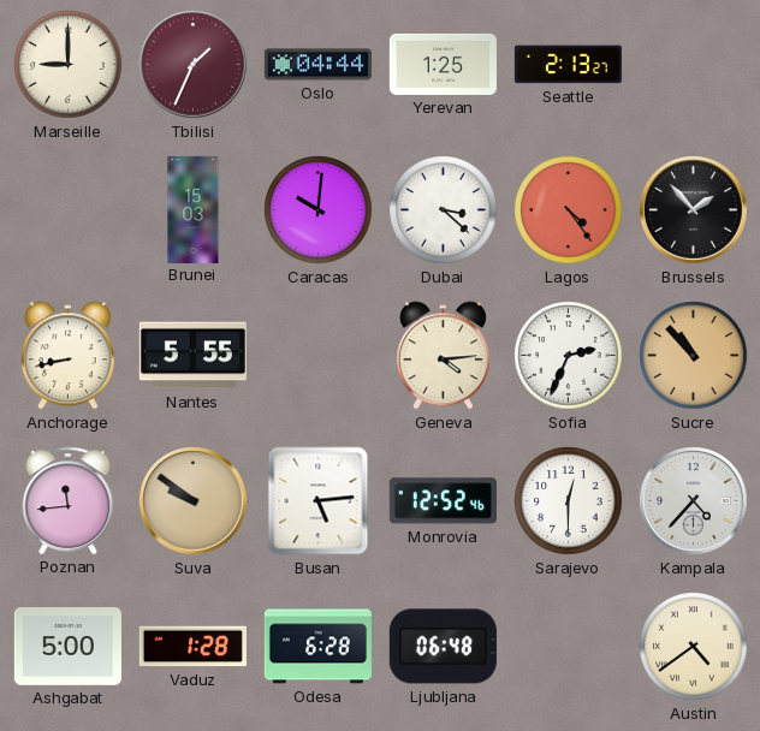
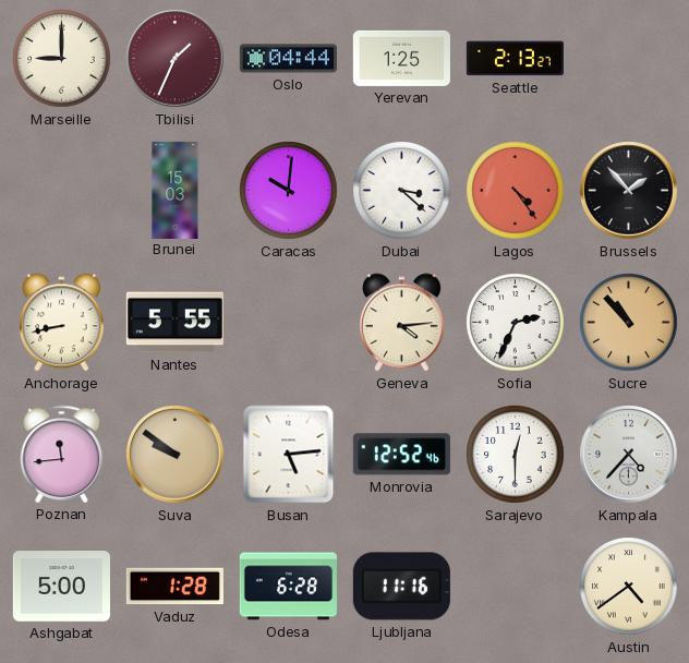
Ljubljana: 06:48 -> 11:16 (401, 587)
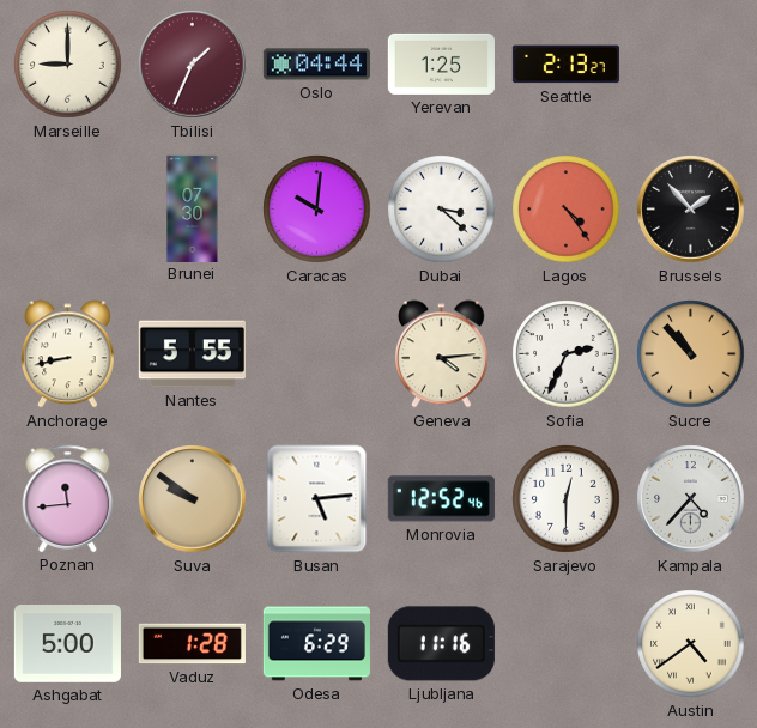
Brunei: 15:03 -> 07:30 (193, 208)
Odesa: 6:28 -> 6:29 (316, 644)
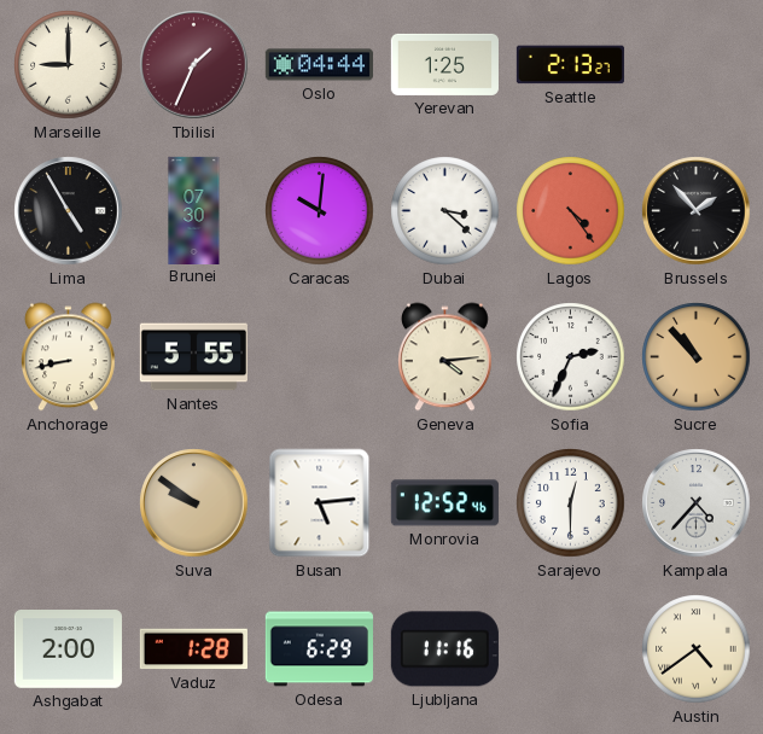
Lima: none -> 4:55 (69, 211)
Poznan: 11:44 -> none (68, 498)
Ashgabat: 5:00 -> 2:00 (68, 649)
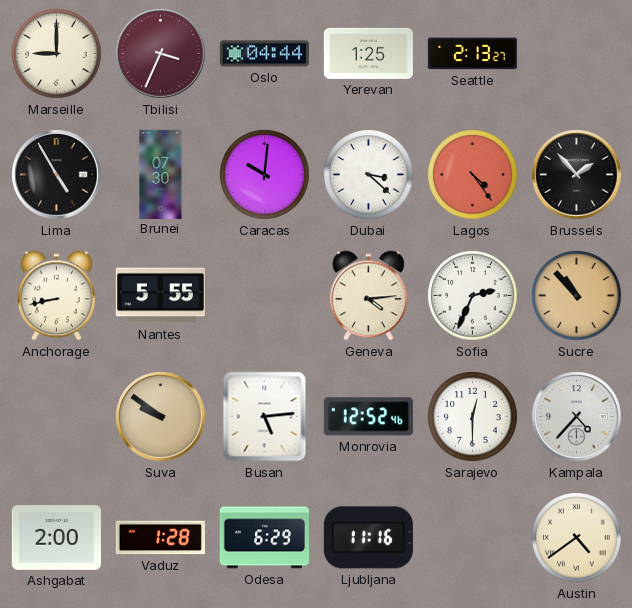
Tbilisi: 1:34 -> 3:34 (161, 54)
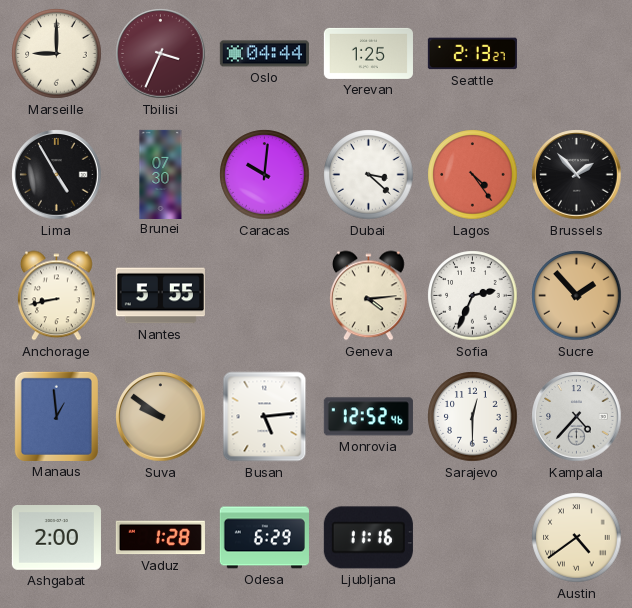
Sucre: 10:53 -> 1:53 (577, 296)
Manaus: none -> 12:59 (56, 416)
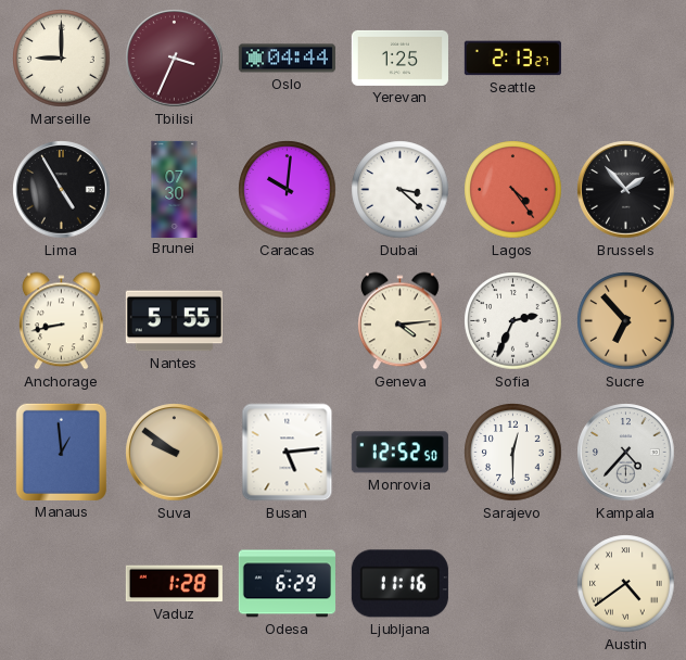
Sucre: 1:53 -> 6:53 (626, 321)
Monrovia: 12:52:46 -> 12:52:50 (399, 453)
Ashgabat: 2:00 -> none (56, 538)
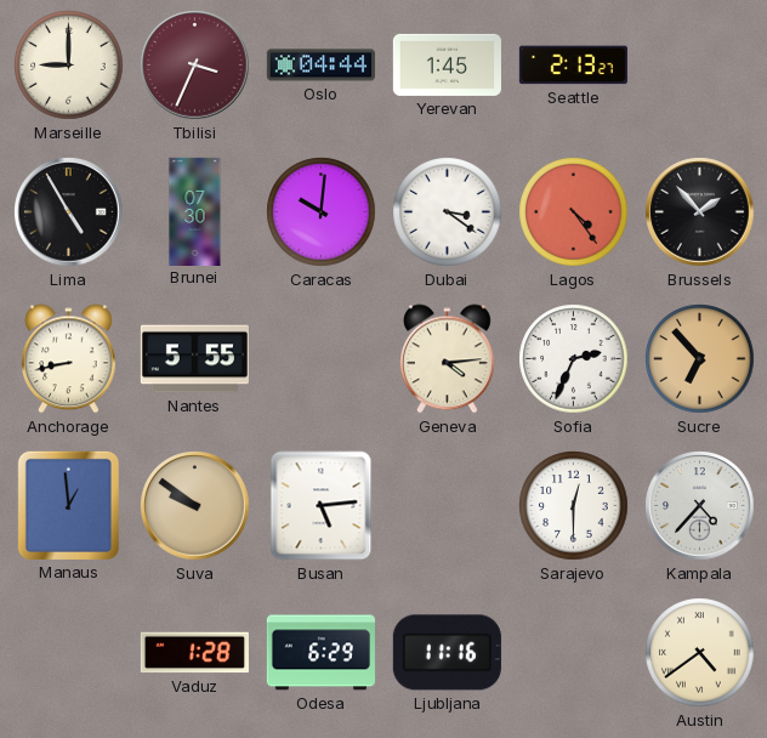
Yerevan: 1:25 -> 1:45 (447, 64)
Dubai: 3:22 -> 3:21 (448, 212)
Monrovia: 12:52 -> none (399, 453)
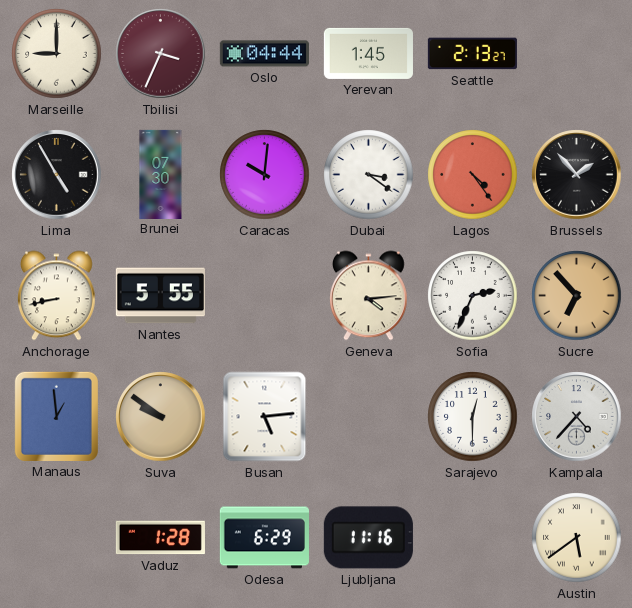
Austin: 4:39 -> 5:39 (577, 538)
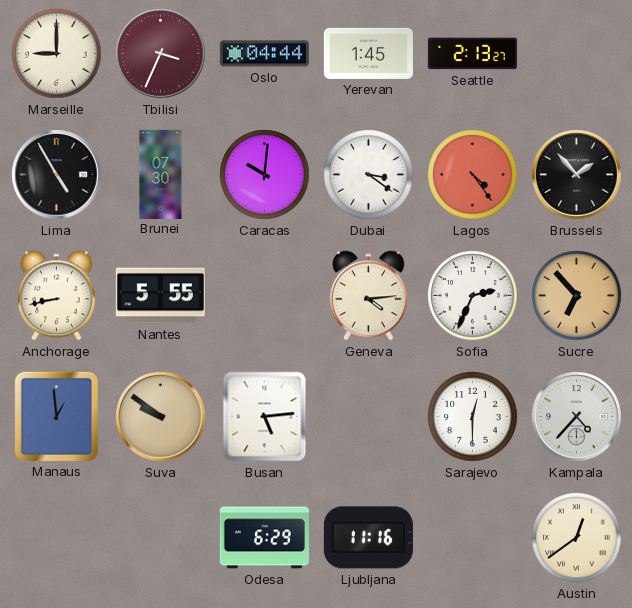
Vaduz: 1:28 -> none (160, 538)
Austin: 5:39 -> 12:39 (577, 538)
